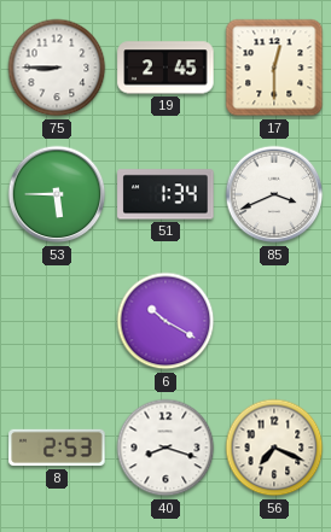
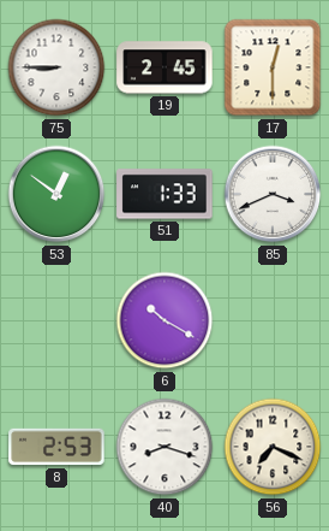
53: 5:45 -> 12:51 (56, 194)
51: 1:34 -> 1:33 (164, 194)
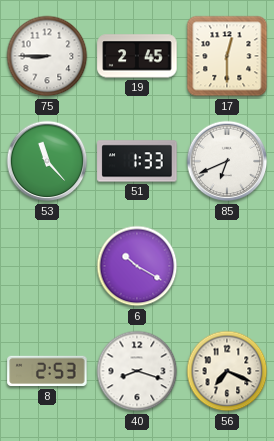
53: 12:51 -> 11:23 (47, 161)
85: 3:41 -> 6:41 (227, 161)
